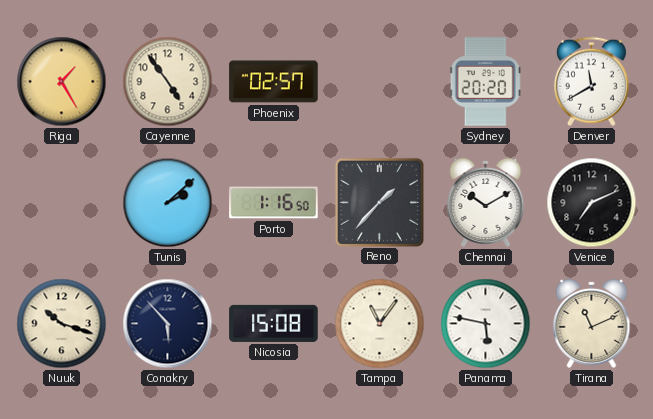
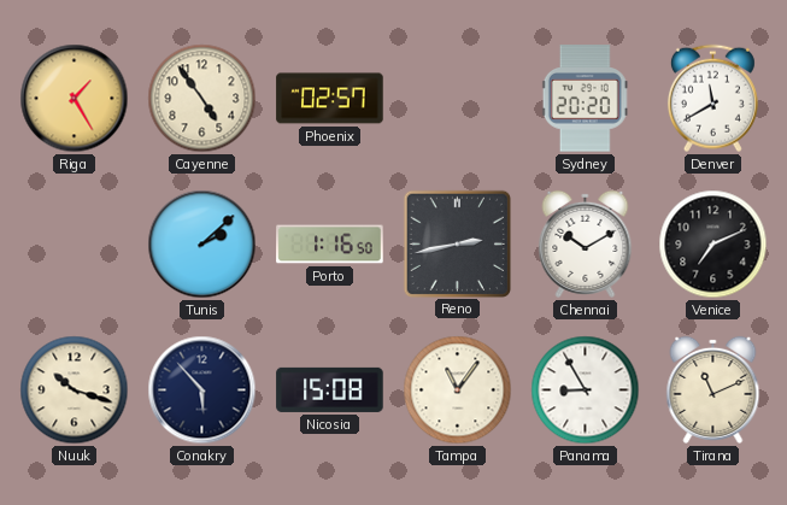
Reno: 1:37 -> 2:43 (457, 243)
Panama: 5:47 -> 8:55 (586, 391)
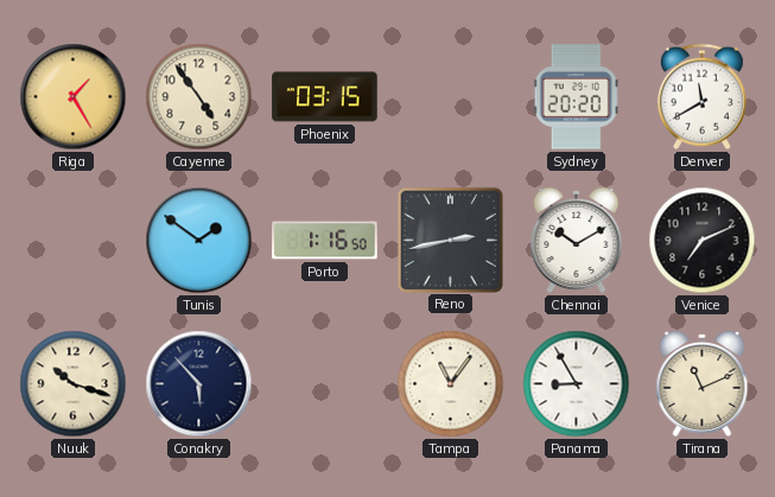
Phoenix: 02:57 -> 03:15 (325, 97)
Tunis: 2:08 -> 1:51 (199, 241)
Nicosia: 15:08 -> none (330, 389)
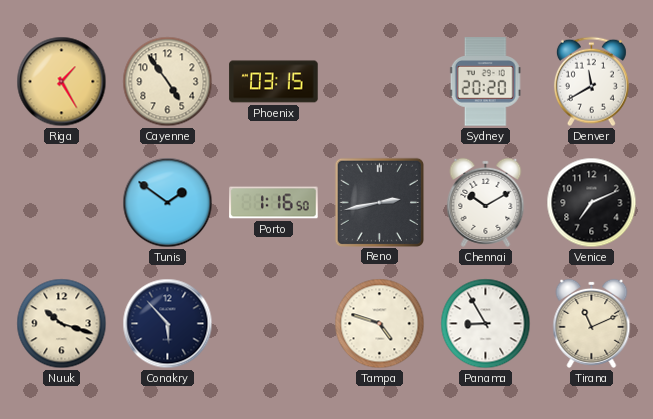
Tampa: 11:06 -> 4:48 (380, 324)
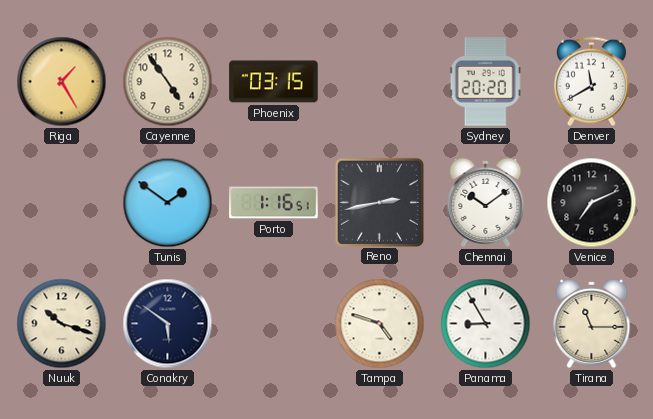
Porto: 1:16:50 -> 1:16:51 (274, 203)
Chennai: 10:10 -> 10:09 (486, 202)
Conakry: 5:53 -> 5:51 (168, 324)
Tirana: 11:11 -> 11:15 (592, 323)
